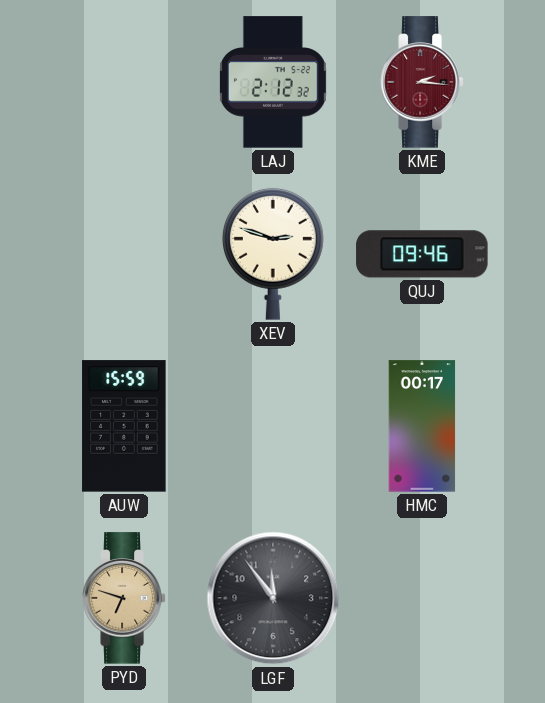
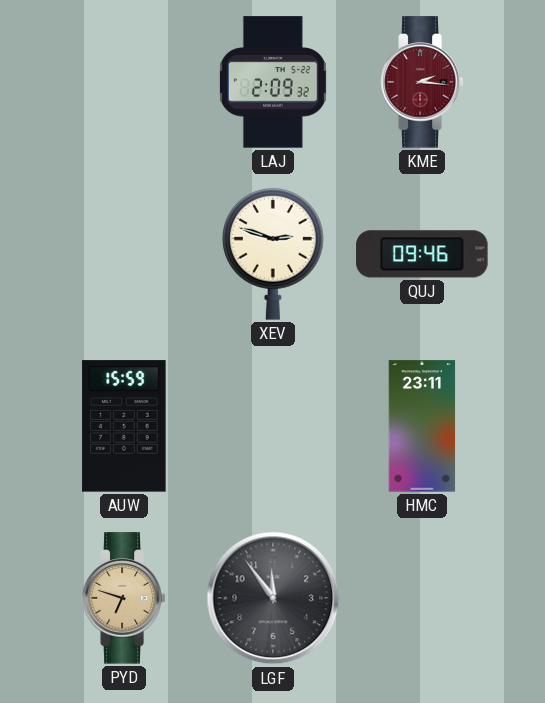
LAJ: 2:12 -> 2:09 (273, 82)
HMC: 00:17 -> 23:11 (422, 426)
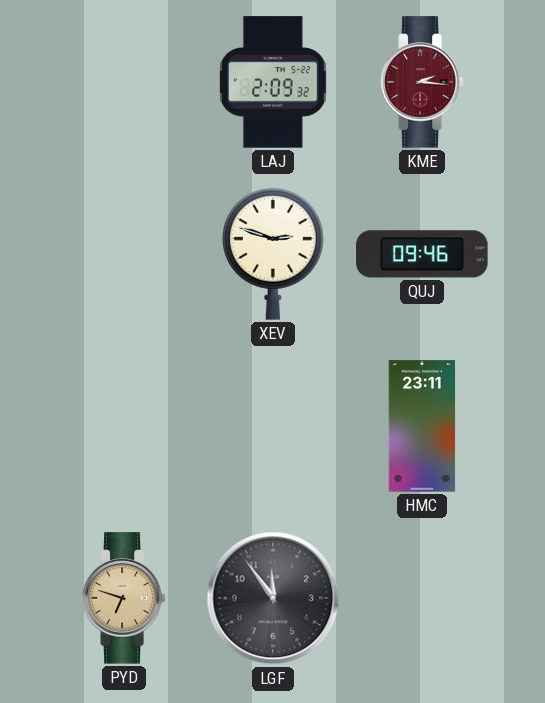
AUW: 15:59 -> none (124, 426)
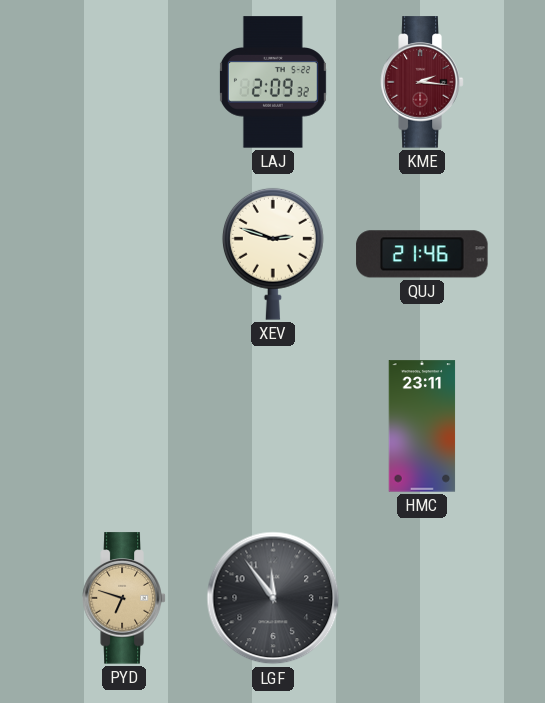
QUJ: 09:46 -> 21:46 (422, 254)
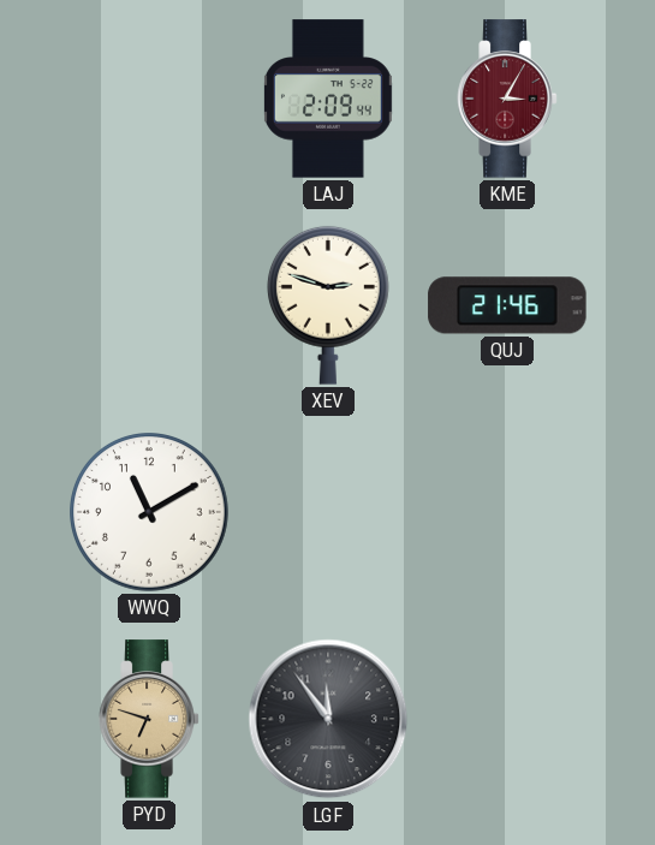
LAJ: 2:09:32 -> 2:09:44 (328, 99)
KME: 2:16 -> 3:05 (507, 99)
WWQ: none -> 11:10 (150, 513)
HMC: 23:11 -> none (422, 426)
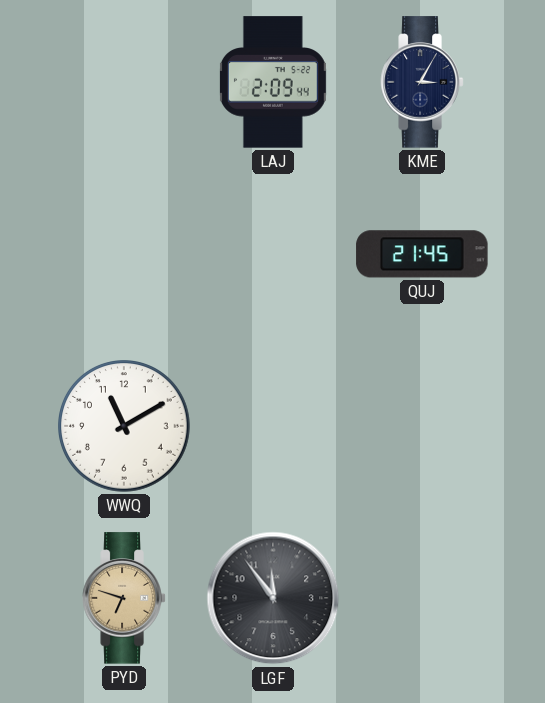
KME dial: burgundy -> navy (422, 82)
XEV: 2:48 -> none (328, 305)
QUJ: 21:46 -> 21:45 (422, 254)
